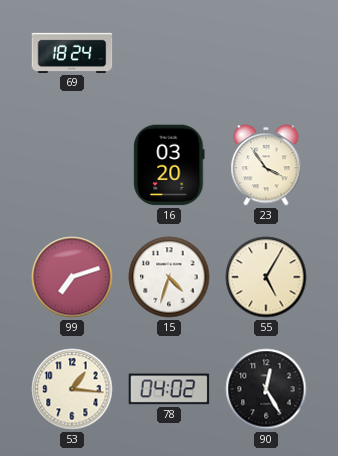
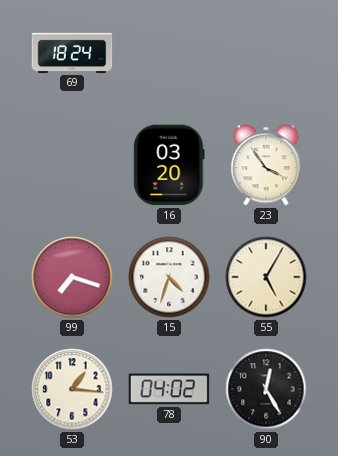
99: 7:12 -> 7:18 (72, 277)
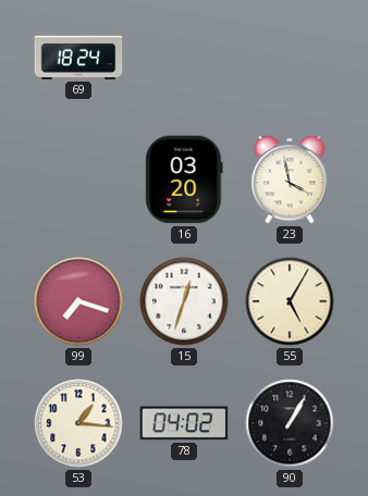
23: 3:54 -> 3:58 (290, 179)
15: 4:33 -> 12:33 (184, 301)
90: 12:25 -> 1:05 (290, 423)
